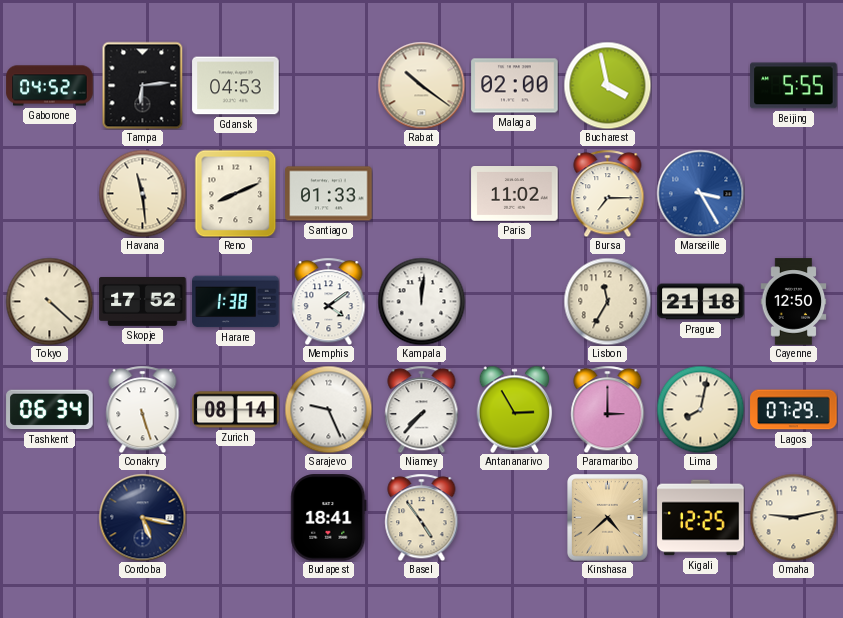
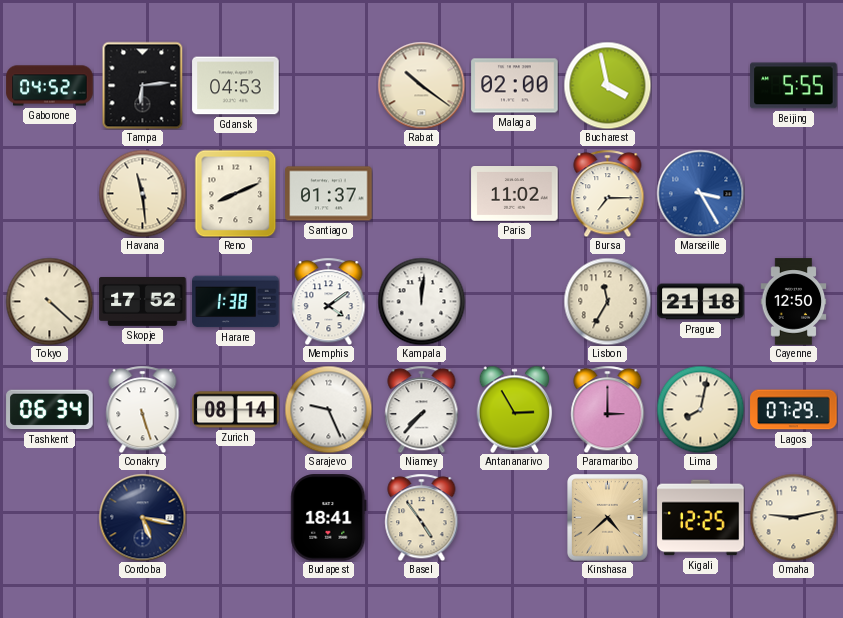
Santiago: 01:33 -> 01:37 (329, 194)
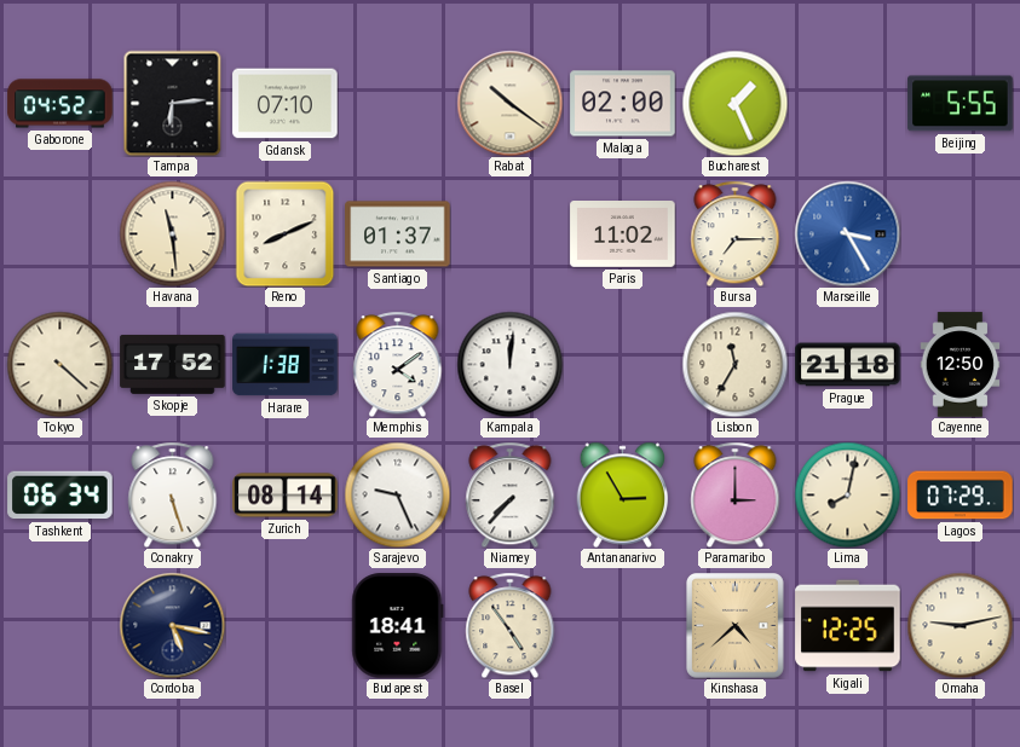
Gdansk: 04:53 -> 07:10 (286, 104)
Bucharest: 3:58 -> 1:26 (734, 103)
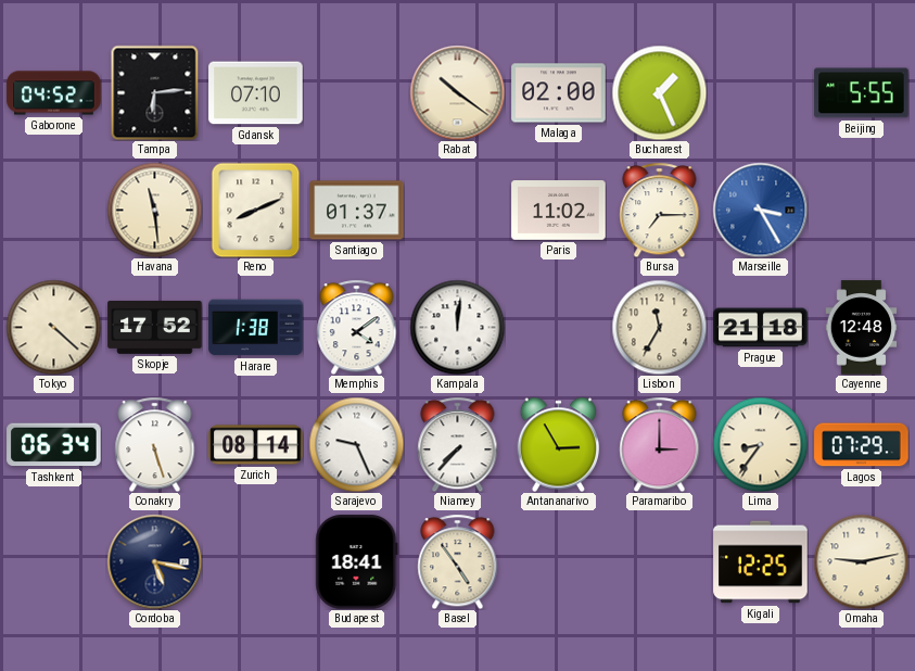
Cayenne: 12:50 -> 12:48 (862, 328)
Lima: 8:02 -> 8:36 (760, 444)
Kinshasa: 4:38 -> none (736, 626)
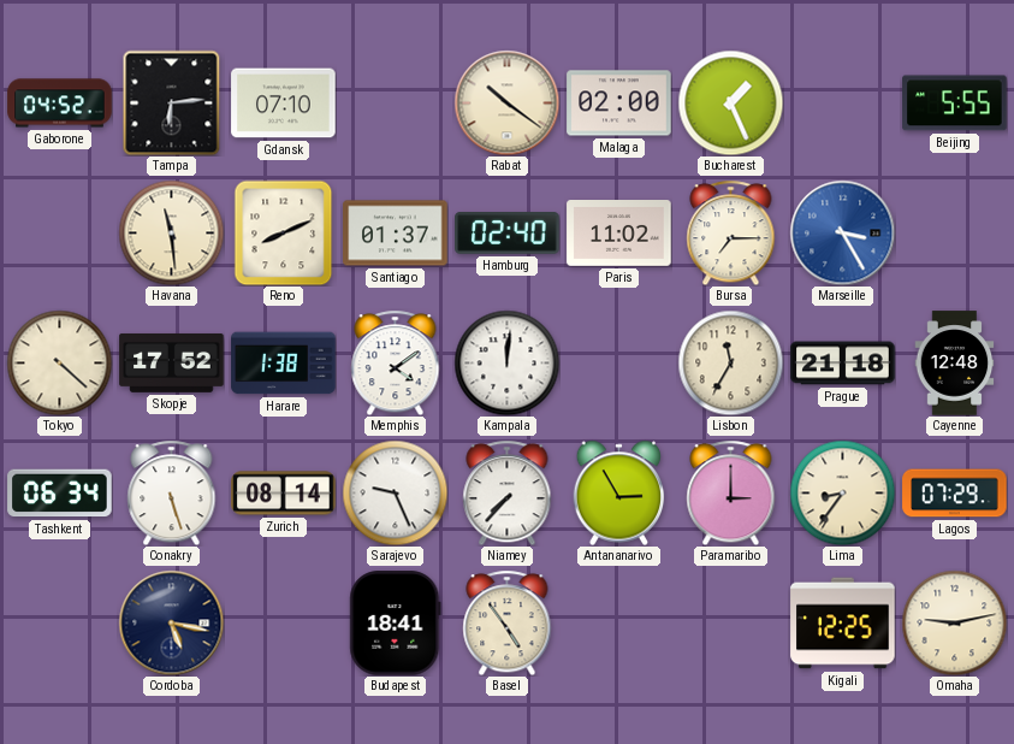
Hamburg: none -> 02:40 (508, 234)
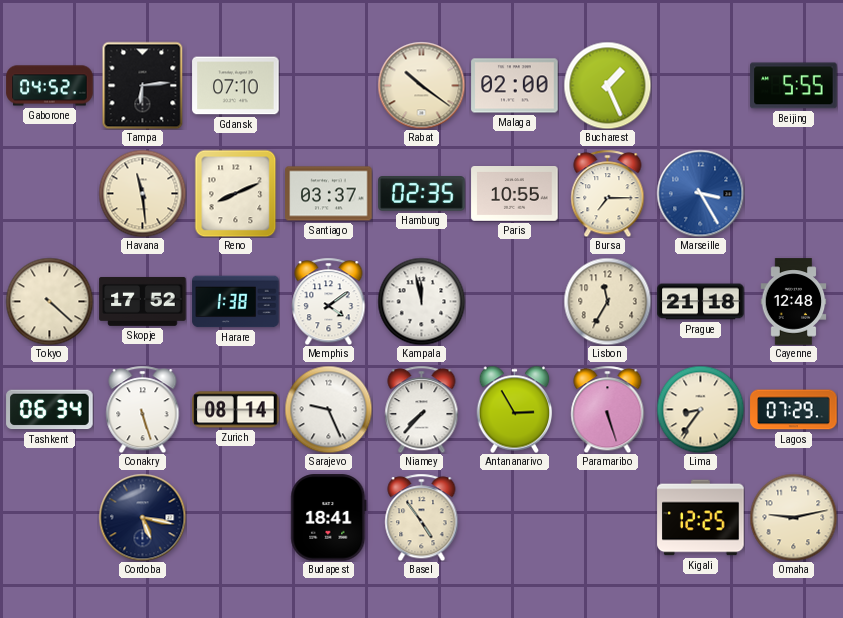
Santiago: 01:37 -> 03:37 (329, 194)
Hamburg: 02:40 -> 02:35 (422, 194)
Paris: 11:02 -> 10:55 (515, 194)
Kampala: 12:01 -> 11:58 (421, 301)
Paramaribo: 3:00 -> 5:27 (608, 409)
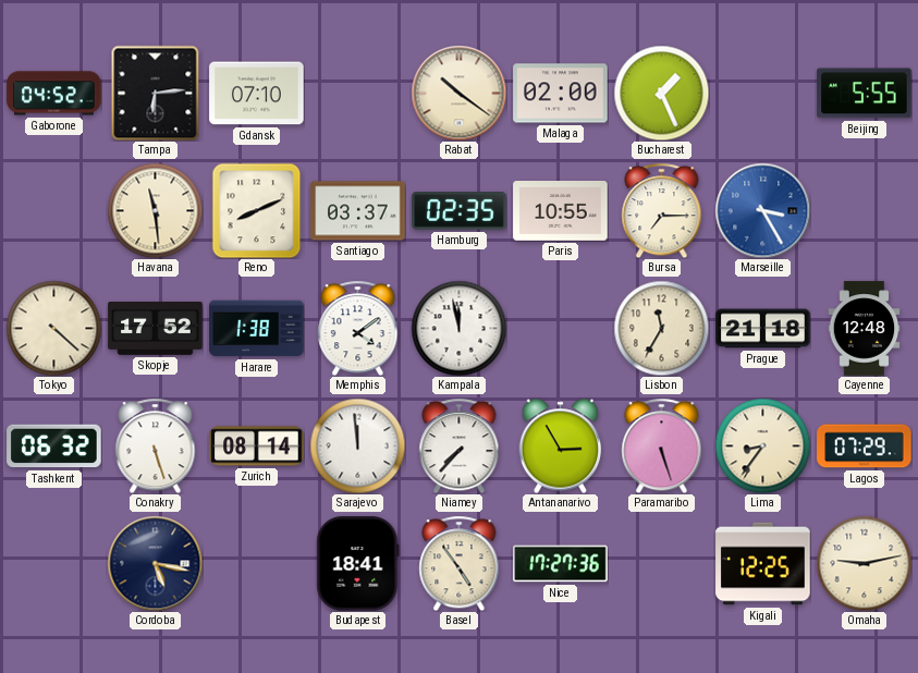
Tashkent: 06:34 -> 06:32 (54, 446)
Sarajevo: 9:26 -> 11:59 (357, 445)
Nice: none -> 17:27 (561, 564)
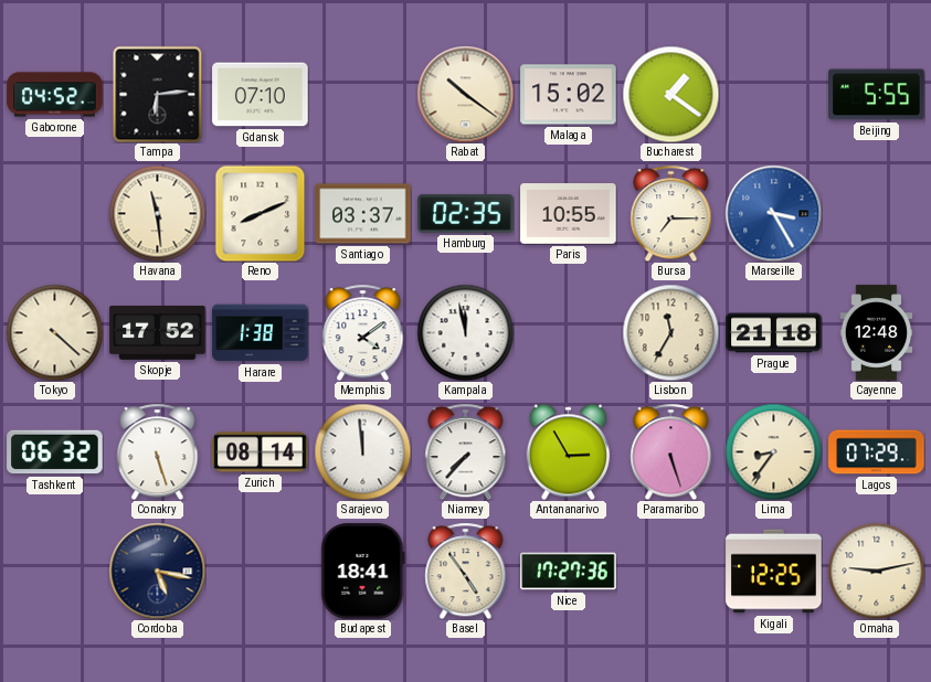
Malaga: 02:00 -> 15:02 (569, 95)
Bucharest: 1:26 -> 1:21 (670, 94)
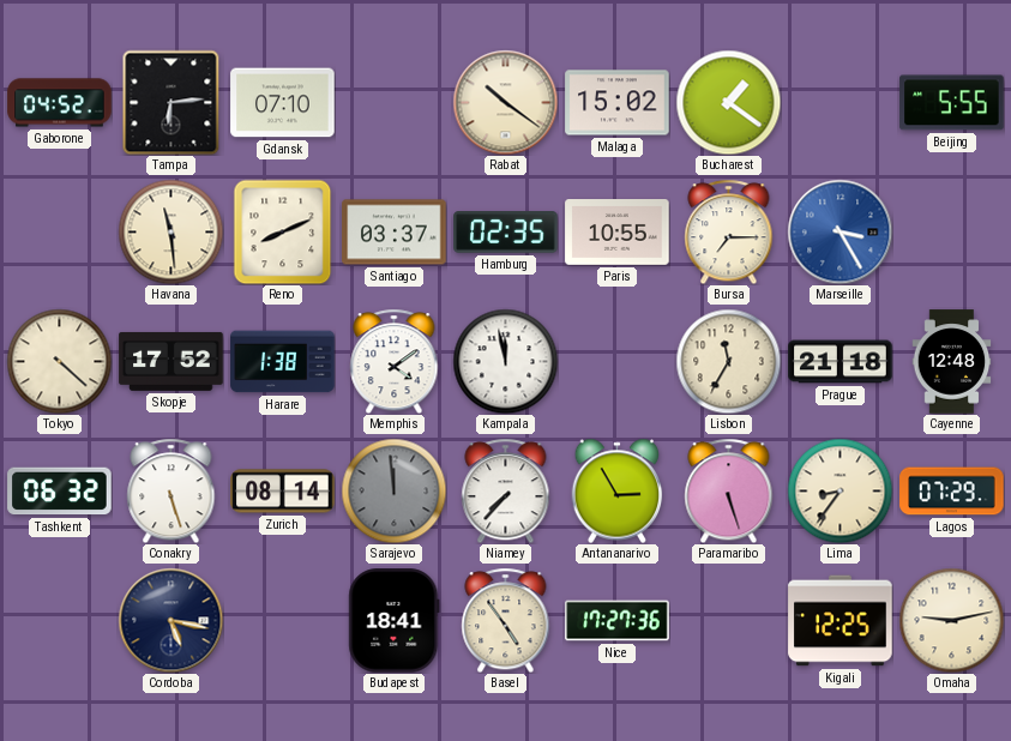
Sarajevo dial: white -> grey (393, 490)
